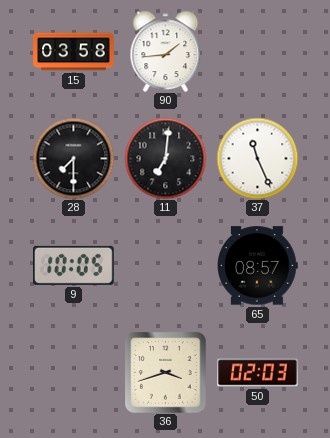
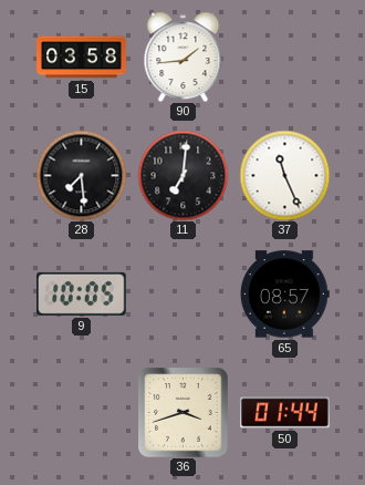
28: 7:30 -> 7:29 (81, 175)
50: 02:03 -> 01:44 (285, 413)
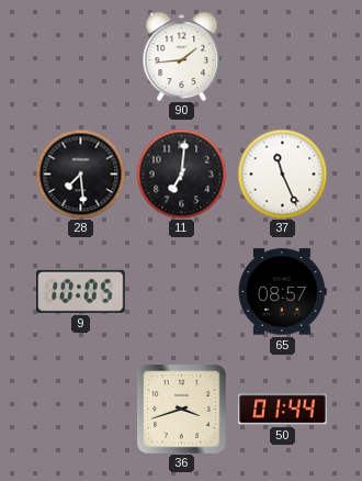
15: 03:58 -> none (82, 58)
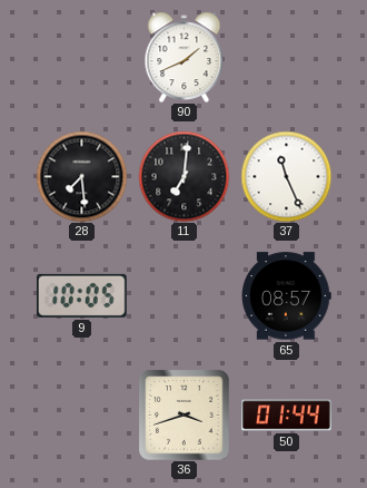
90: 1:44 -> 1:41 (185, 57)
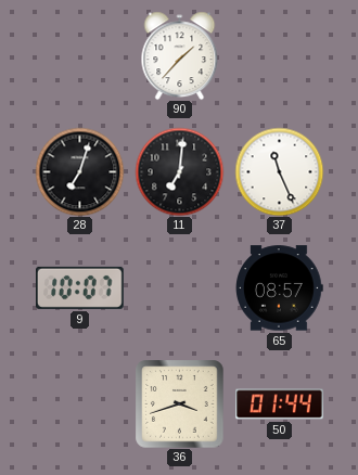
90: 1:41 -> 1:37 (180, 55)
28: 7:29 -> 7:03 (79, 171)
9: 10:05 -> 10:07 (80, 287)
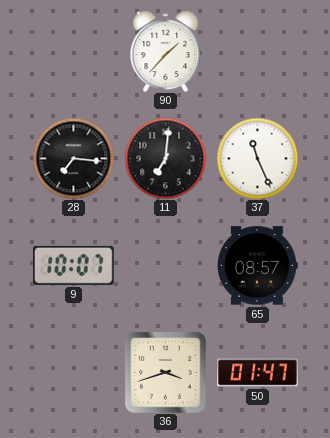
28: 7:03 -> 7:16 (73, 158)
50: 01:44 -> 01:47 (258, 373)
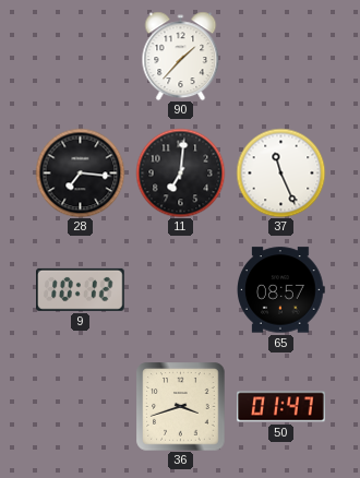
9: 10:07 -> 10:12 (81, 289)
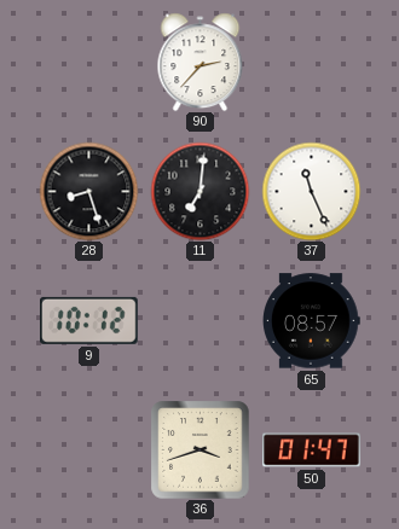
90: 1:37 -> 2:37 (201, 62)
28: 7:16 -> 8:27 (88, 191)
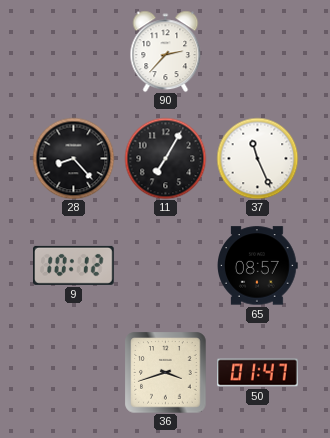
28: 8:27 -> 8:23 (73, 158)
11: 7:01 -> 7:05 (165, 158)
